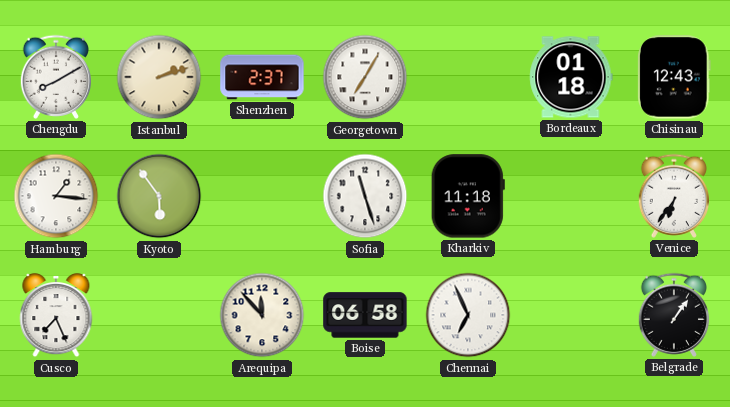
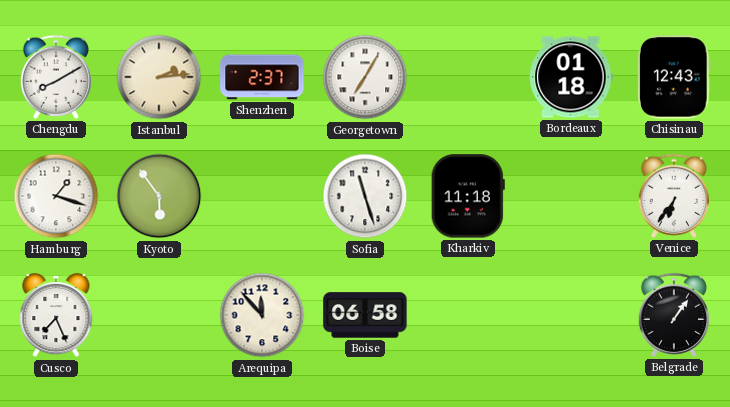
Istanbul: 2:12 -> 2:14 (159, 77)
Hamburg: 1:16 -> 1:18 (56, 196)
Chennai: 6:56 -> none (468, 315)
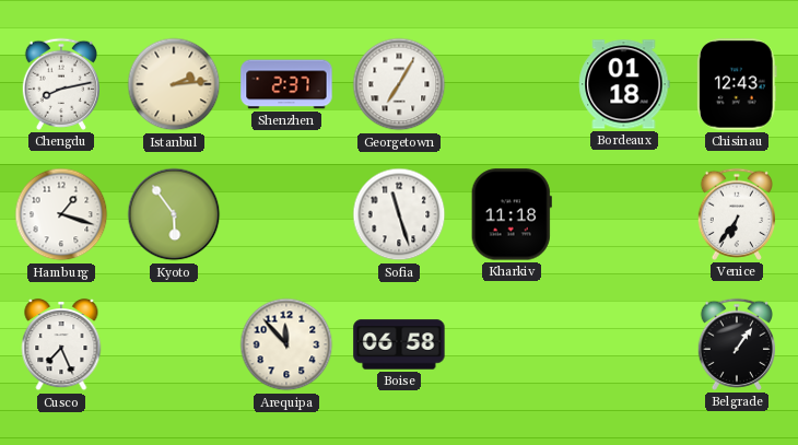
Chengdu: 8:10 -> 8:13 (60, 84)
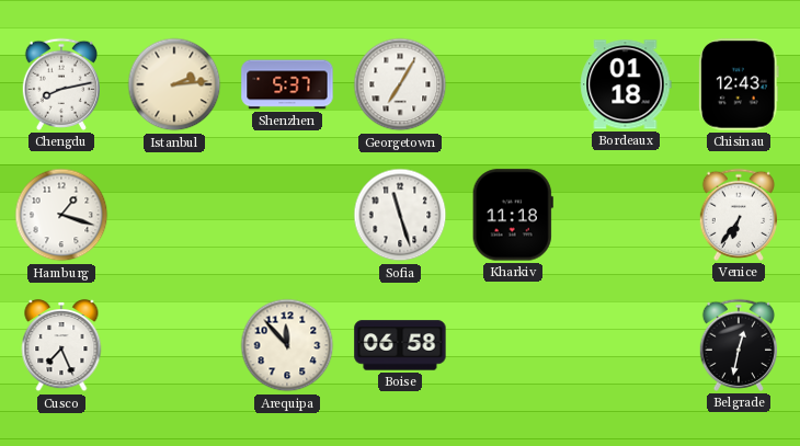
Shenzhen: 2:37 -> 5:37 (287, 84)
Kyoto: 5:54 -> none (174, 214)
Belgrade: 1:06 -> 12:32 (738, 345)
